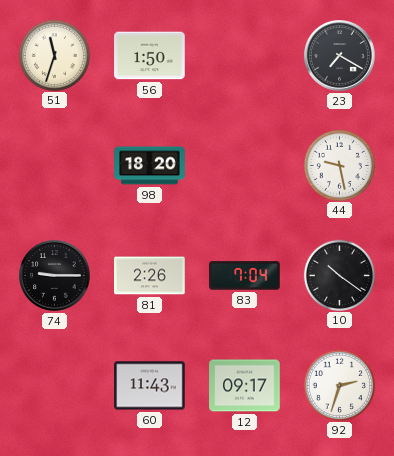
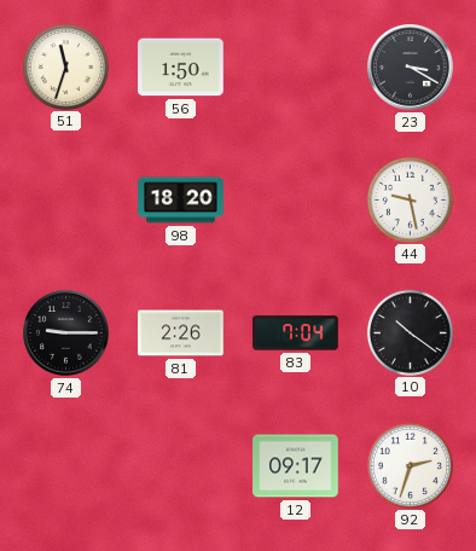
23: 7:20 -> 3:20 (411, 68)
60: 11:43 -> none (150, 386)
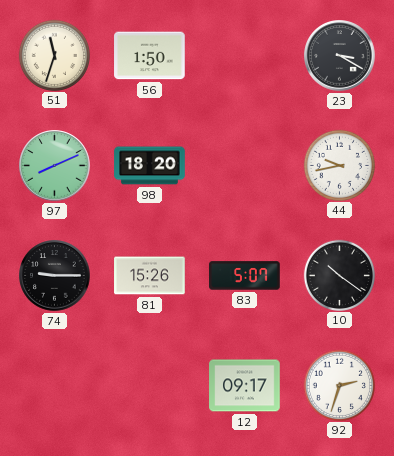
97: none -> 8:11 (55, 166)
44: 9:28 -> 9:43 (339, 165)
81: 2:26 -> 15:26 (150, 276)
83: 7:04 -> 5:07 (245, 276)
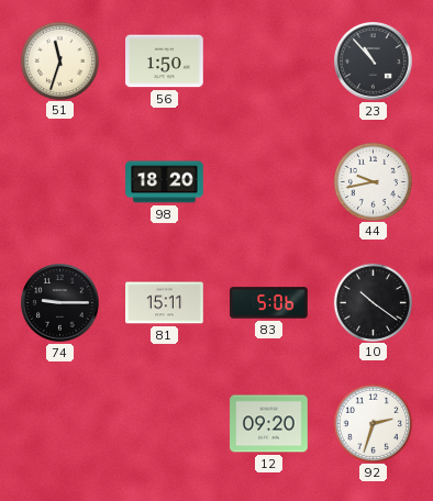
23: 3:20 -> 10:53 (374, 62)
97: 8:11 -> none (55, 166)
81: 15:26 -> 15:11 (165, 303)
83: 5:07 -> 5:06 (269, 303)
12: 09:17 -> 09:20 (269, 424)
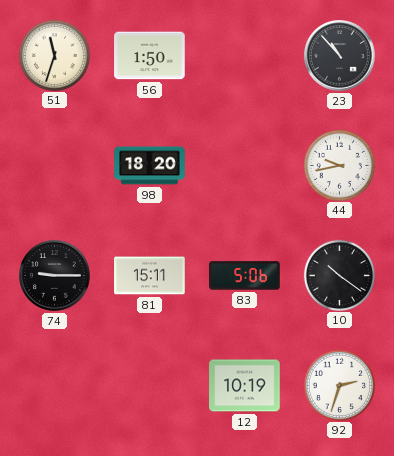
12: 09:20 -> 10:19 (245, 386)
